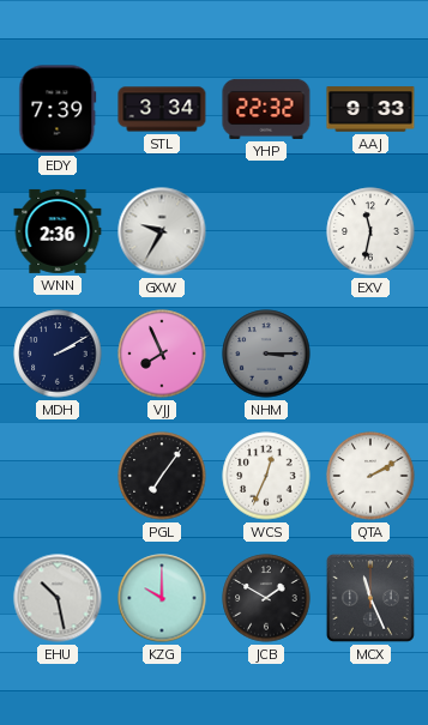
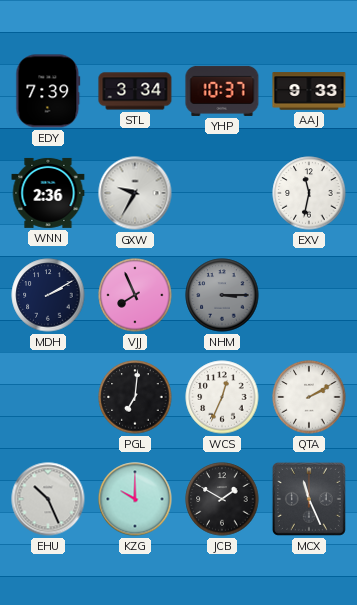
YHP: 22:32 -> 10:37 (222, 91)
PGL: 7:06 -> 7:01 (135, 397)
EHU: 10:28 -> 10:26 (48, 499)
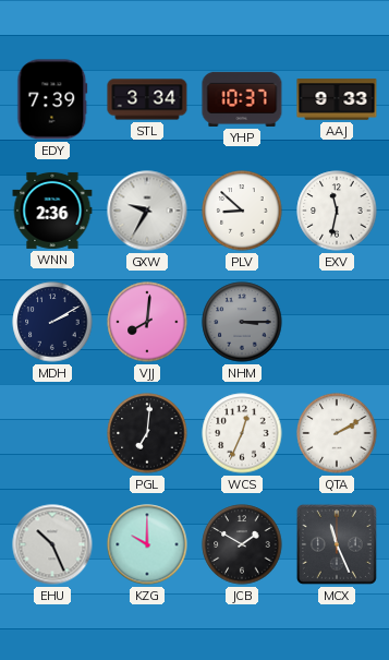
PLV: none -> 8:52 (242, 211)
VJJ: 7:56 -> 8:01 (147, 322)
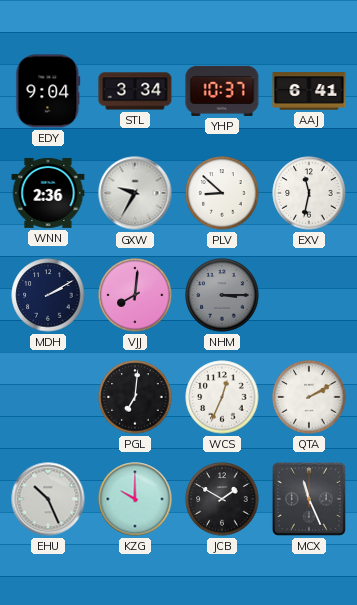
EDY: 7:39 -> 9:04 (48, 91)
AAJ: 9:33 -> 6:41 (309, 91)
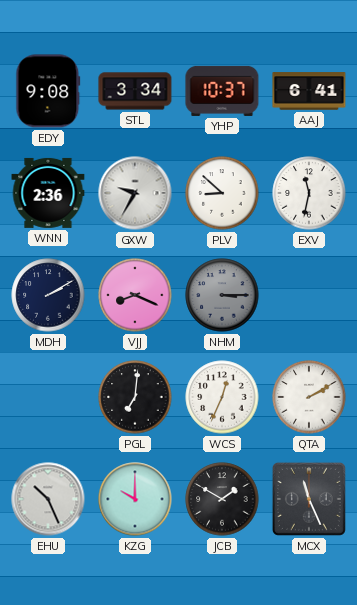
EDY: 9:04 -> 9:08 (48, 91)
VJJ: 8:01 -> 8:19 (135, 295)
